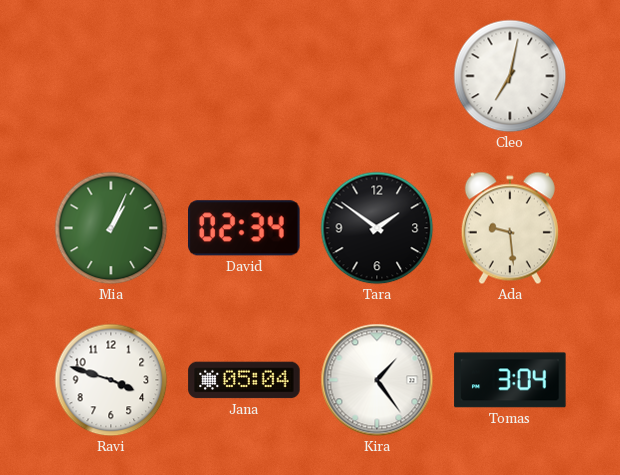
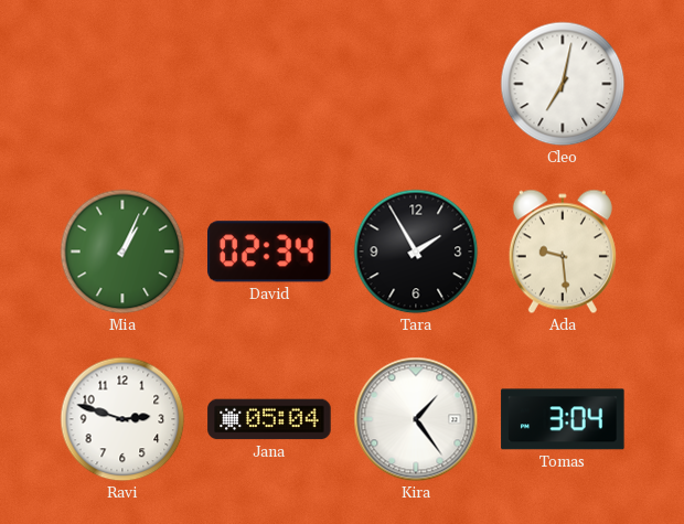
Tara: 1:51 -> 1:55 (416, 252)
Ravi: 3:48 -> 2:48 (122, 419)
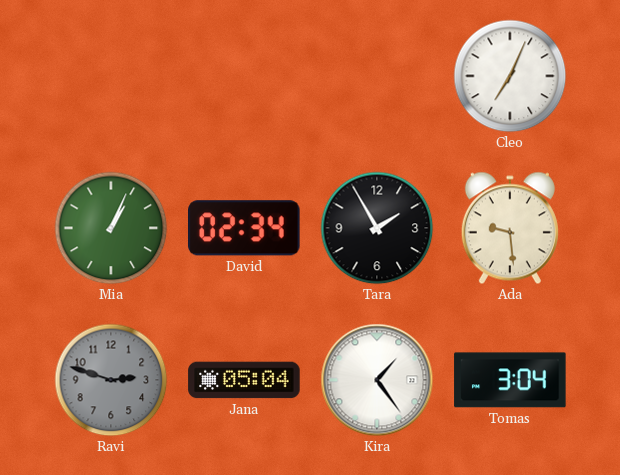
Cleo: 7:02 -> 7:04 (510, 76)
Ravi dial: white -> grey (111, 380)
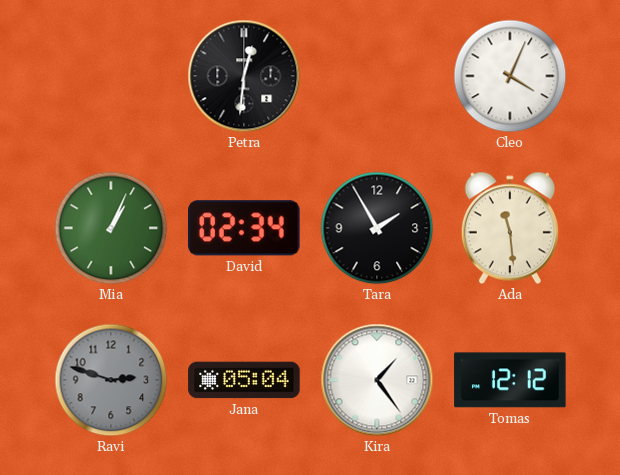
Petra: none -> 12:31 (244, 76)
Cleo: 7:04 -> 4:04 (510, 76)
Ada: 9:29 -> 11:29 (510, 228)
Tomas: 3:04 -> 12:12 (510, 380)
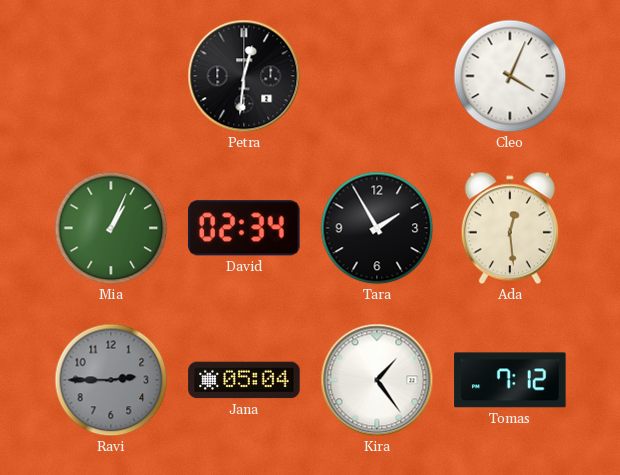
Ada: 11:29 -> 12:29 (510, 228)
Ravi: 2:48 -> 2:45 (111, 380)
Tomas: 12:12 -> 7:12 (510, 380)
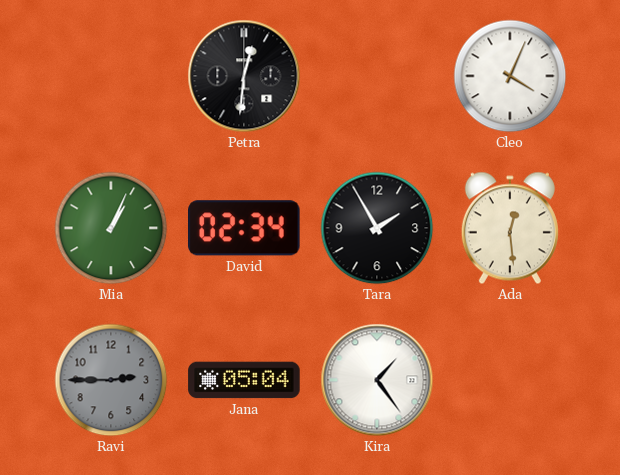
Tomas: 7:12 -> none (510, 380)
